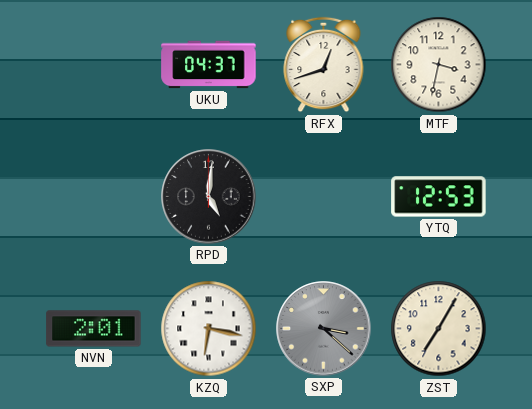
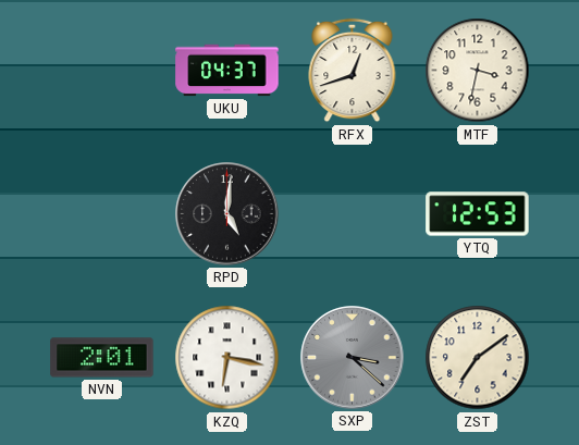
ZST: 7:05 -> 7:09 (478, 358)
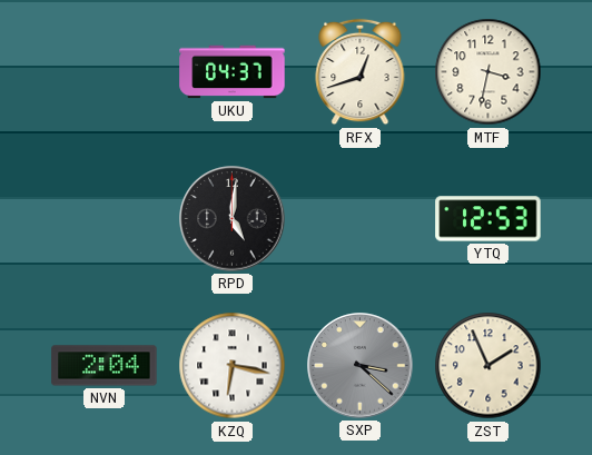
NVN: 2:01 -> 2:04 (105, 366)
ZST: 7:09 -> 1:56 (489, 366)
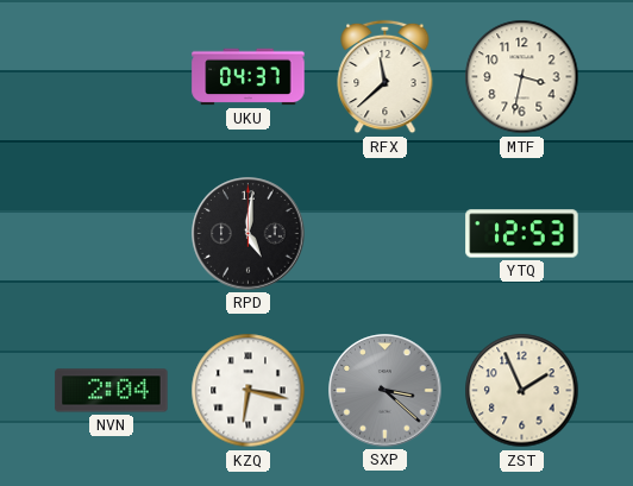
RFX: 12:42 -> 11:38 (386, 77)
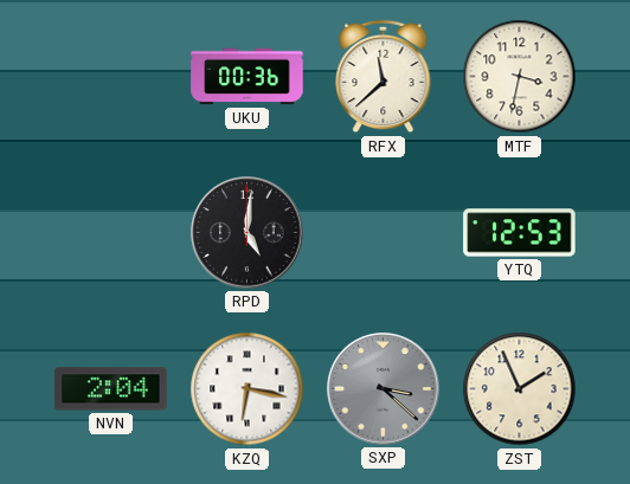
UKU: 04:37 -> 00:36 (247, 77)
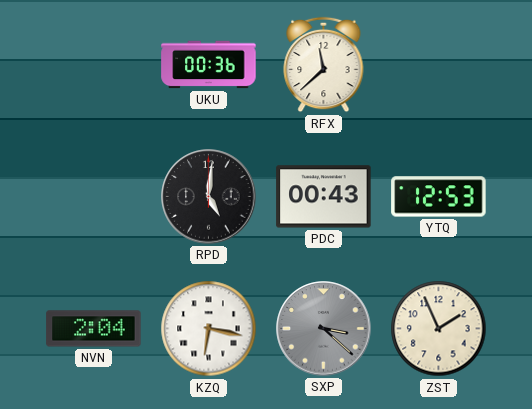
MTF: 3:32 -> none (520, 77)
PDC: none -> 00:43 (324, 197)
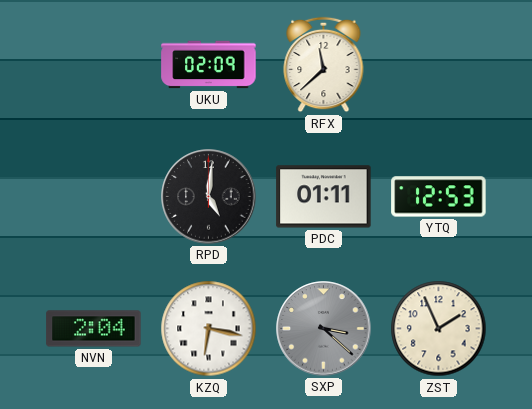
UKU: 00:36 -> 02:09 (209, 65)
PDC: 00:43 -> 01:11 (324, 197)
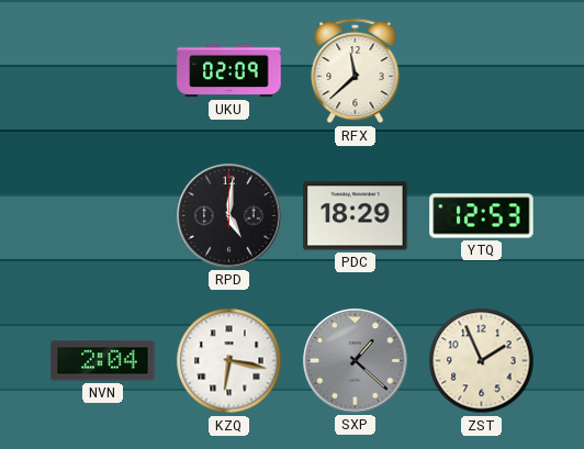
PDC: 01:11 -> 18:29 (356, 216)
SXP: 3:22 -> 1:22 (356, 361)
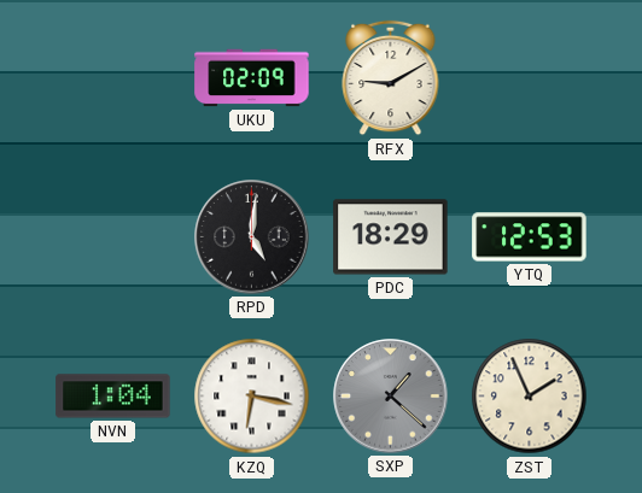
RFX: 11:38 -> 9:10 (391, 78)
NVN: 2:04 -> 1:04 (113, 397)
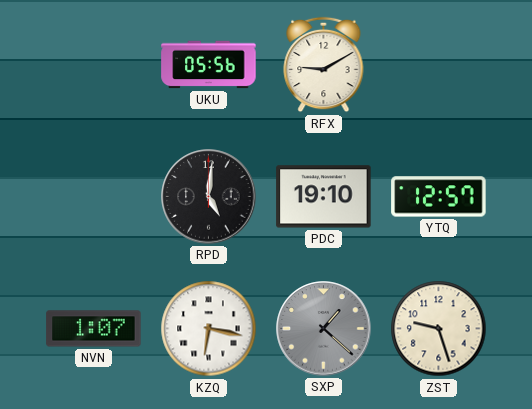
UKU: 02:09 -> 05:56 (209, 65)
PDC: 18:29 -> 19:10 (324, 197)
YTQ: 12:53 -> 12:57 (439, 197)
NVN: 1:04 -> 1:07 (94, 329)
ZST: 1:56 -> 9:27 (439, 329)
